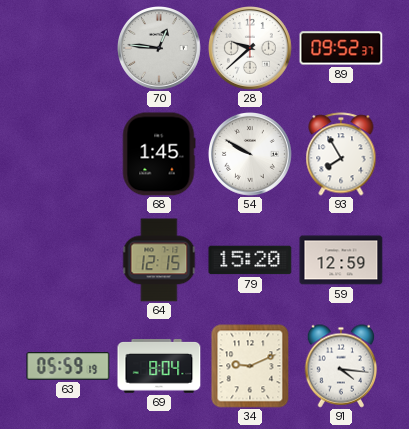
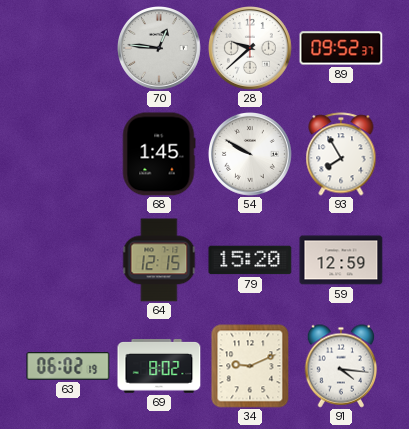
63: 05:59 -> 06:02 (68, 366)
69: 8:04 -> 8:02 (159, 367)
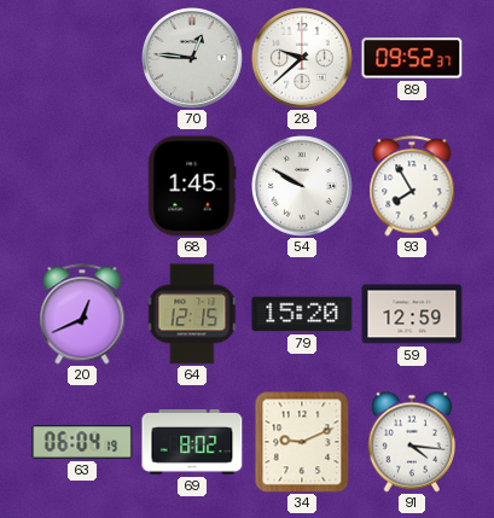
20: none -> 12:41 (82, 314)
63: 06:02 -> 06:04 (82, 442)
